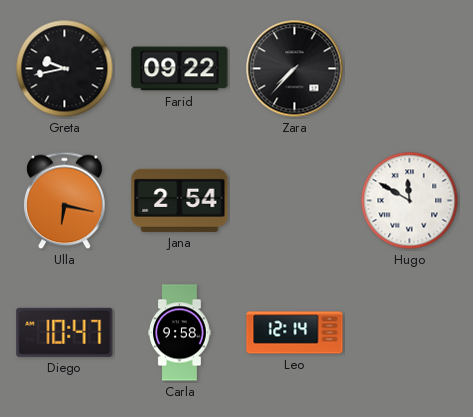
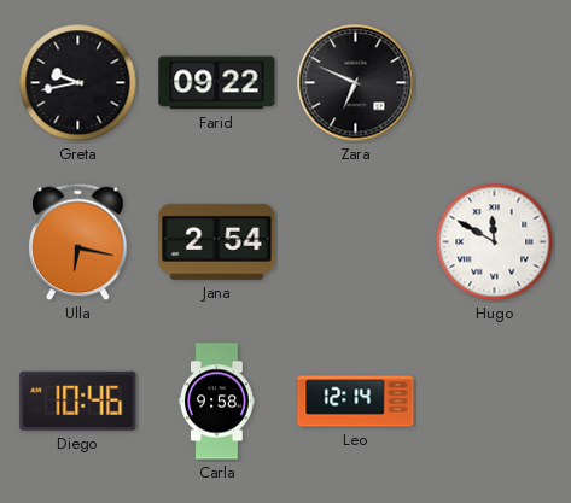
Zara: 7:37 -> 6:49 (356, 83)
Diego: 10:47 -> 10:46 (78, 400)
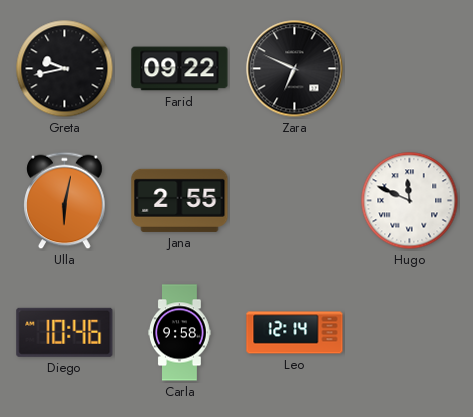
Ulla: 6:17 -> 6:02 (65, 201)
Jana: 2:54 -> 2:55 (180, 200)
Hugo: 11:50 -> 11:49 (410, 201)
